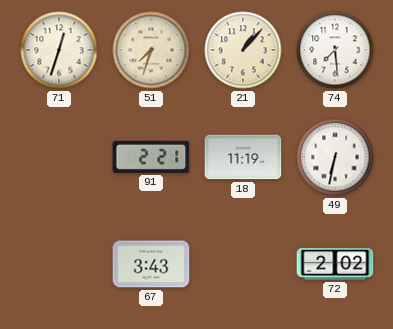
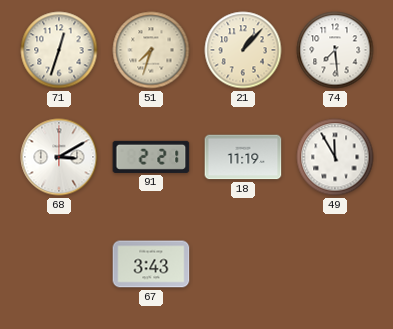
68: none -> 3:10 (59, 157)
49: 6:32 -> 11:55 (335, 157)
72: 2:02 -> none (335, 264)
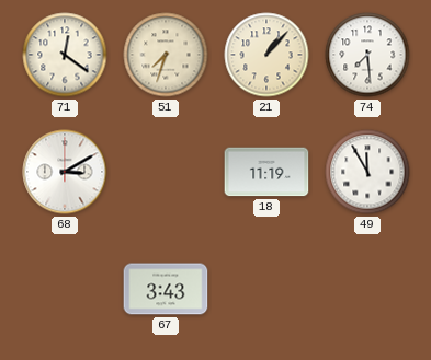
71: 12:33 -> 12:21 (65, 55)
91: 2:21 -> none (151, 157)
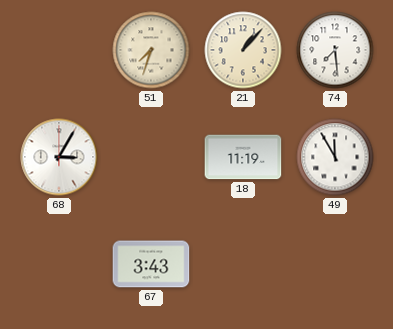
71: 12:21 -> none (65, 55)
68: 3:10 -> 3:05 (59, 157)
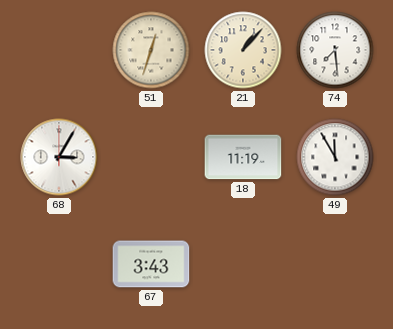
51: 7:33 -> 12:33 (151, 50)
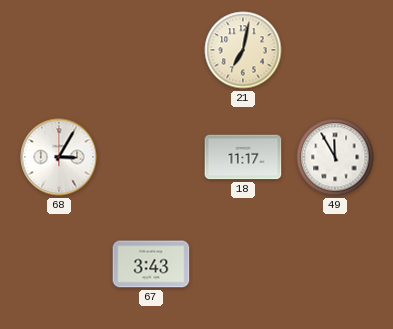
51: 12:33 -> none (151, 50)
21: 1:07 -> 7:02 (243, 50)
74: 7:29 -> none (335, 50)
18: 11:19 -> 11:17 (243, 157)
